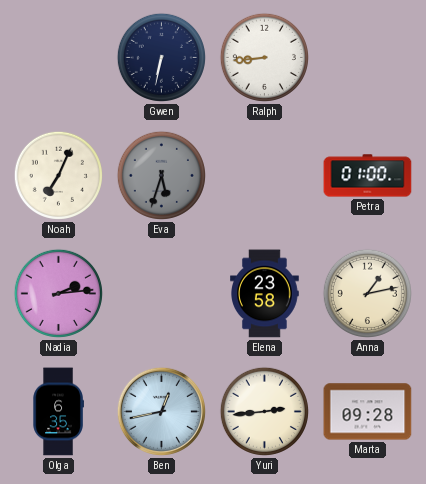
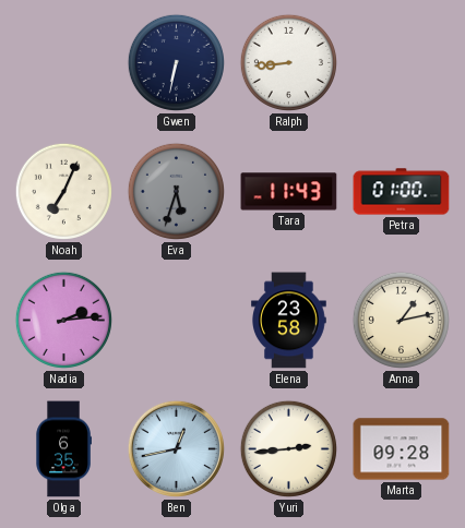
Tara: none -> 11:43 (289, 192)
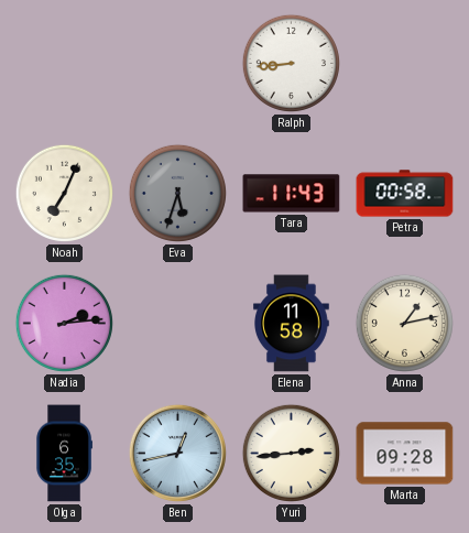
Gwen: 6:32 -> none (176, 62)
Petra: 01:00 -> 00:58 (405, 194)
Elena: 23:58 -> 11:58 (292, 324)
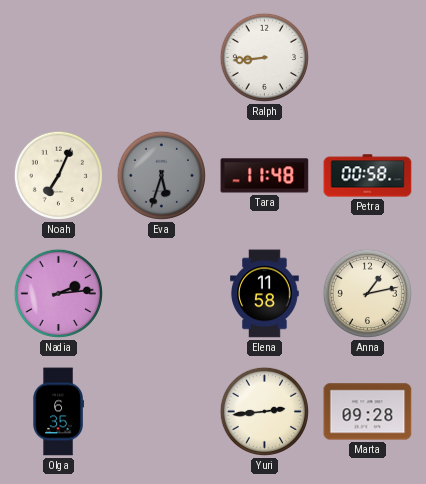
Tara: 11:43 -> 11:48 (265, 176)
Ben: 12:43 -> none (177, 453)
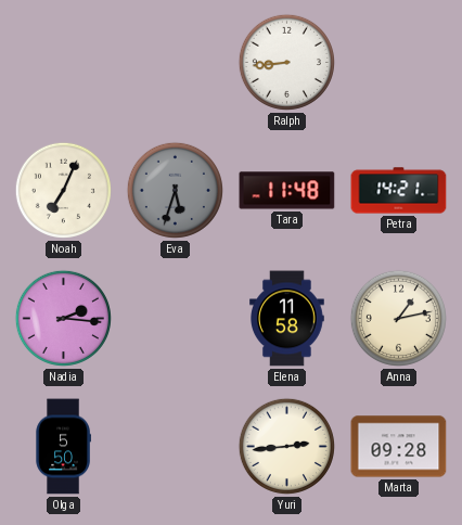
Petra: 00:58 -> 14:21 (399, 191)
Nadia: 2:14 -> 2:16 (63, 318)
Olga: 6:35 -> 5:50 (63, 447)
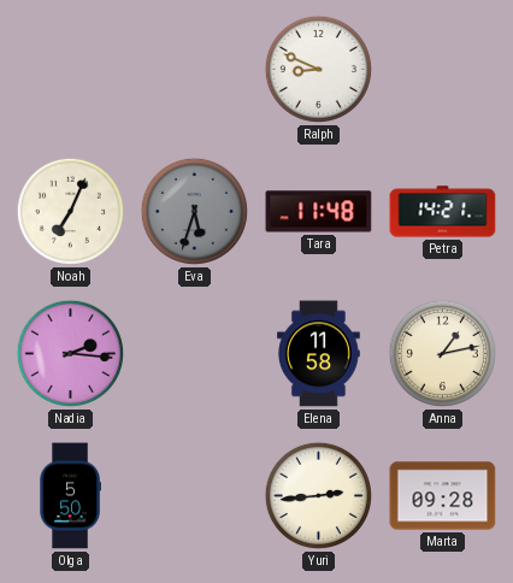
Ralph: 8:44 -> 8:49 (318, 69)
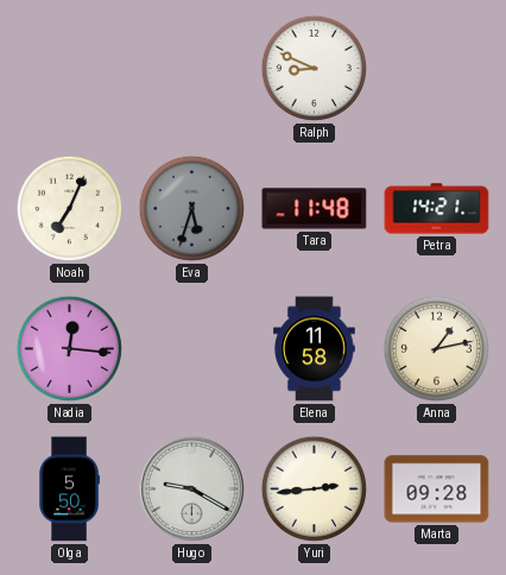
Nadia: 2:16 -> 12:16 (69, 348)
Hugo: none -> 9:20 (191, 488)
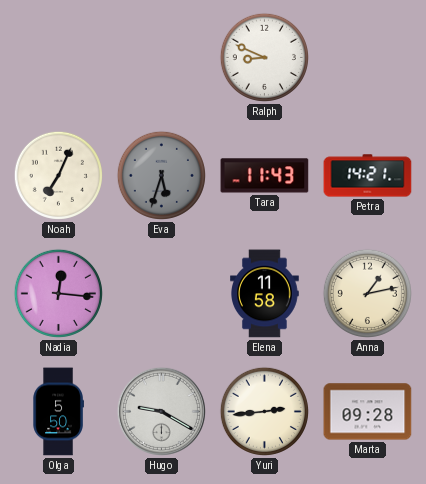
Tara: 11:48 -> 11:43 (265, 176)
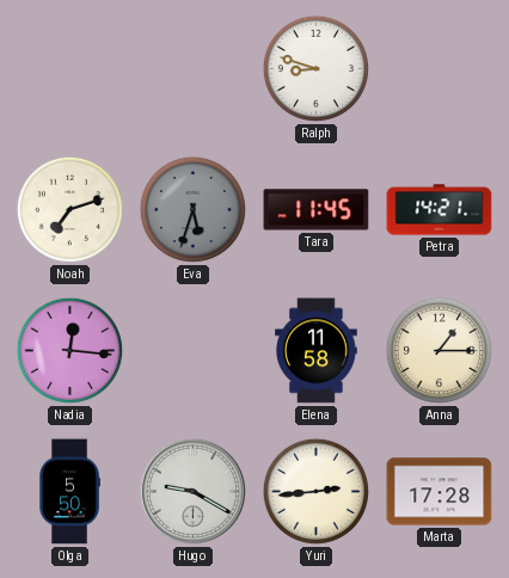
Ralph: 8:49 -> 8:48 (315, 68)
Noah: 7:04 -> 7:12 (69, 209)
Tara: 11:43 -> 11:45 (317, 210)
Anna: 1:13 -> 1:15 (439, 350)
Marta: 09:28 -> 17:28 (440, 492)
